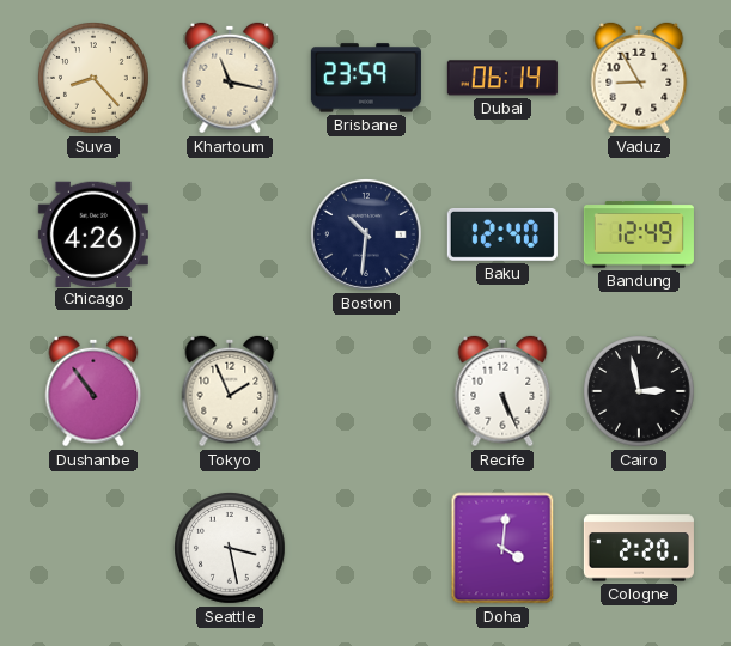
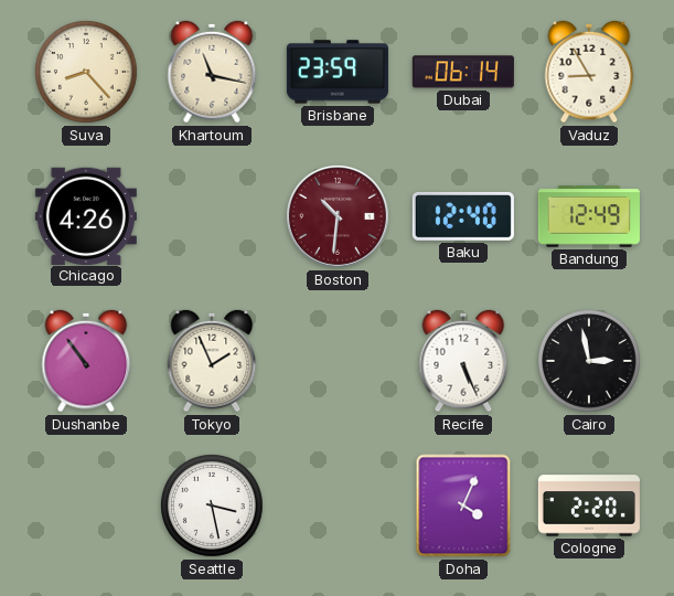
Boston dial: navy -> burgundy (338, 216)
Doha: 4:01 -> 4:04 (463, 505)
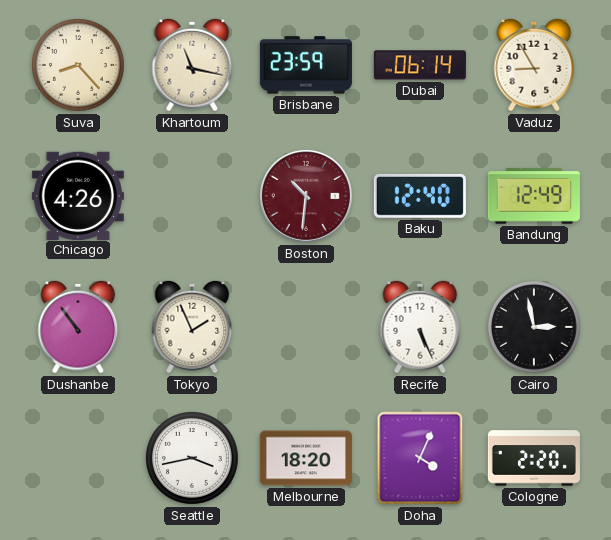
Seattle: 3:28 -> 3:43 (193, 459)
Melbourne: none -> 18:20 (306, 458)
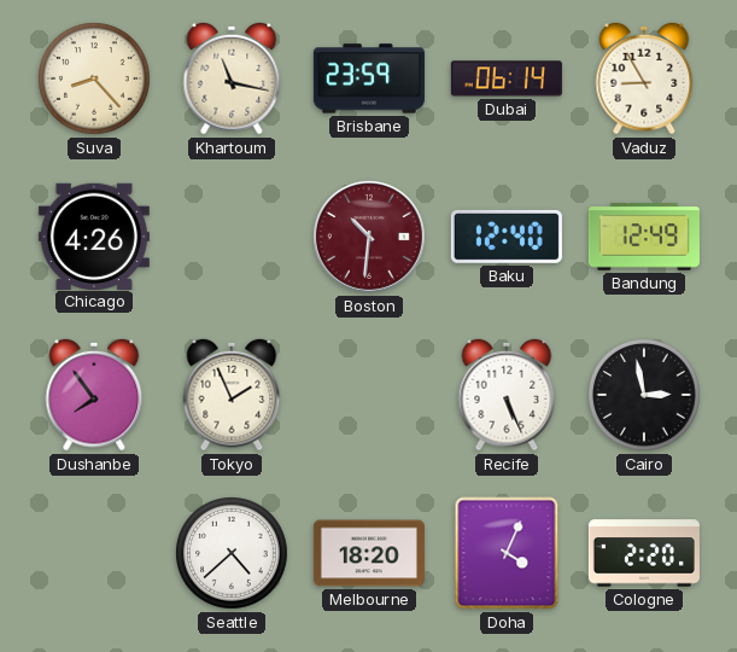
Dushanbe: 10:54 -> 7:54 (94, 395)
Seattle: 3:43 -> 4:38 (233, 554)
